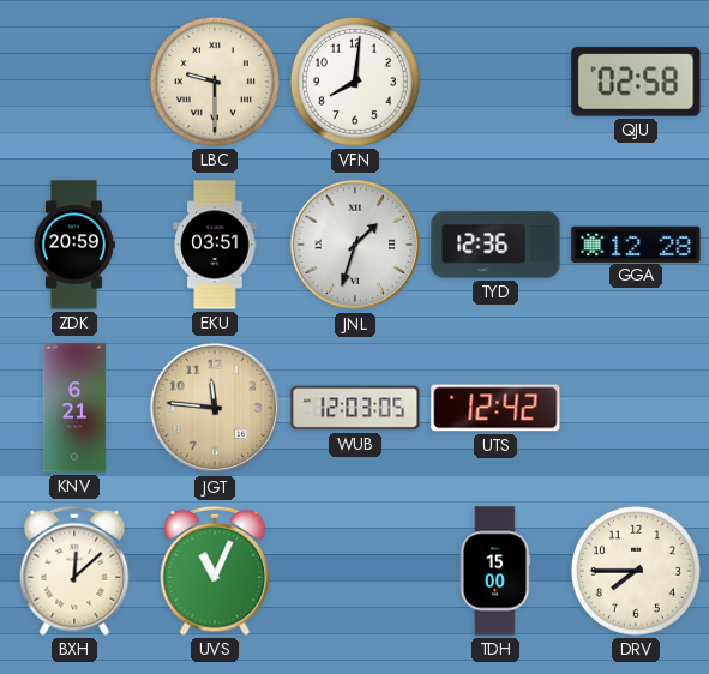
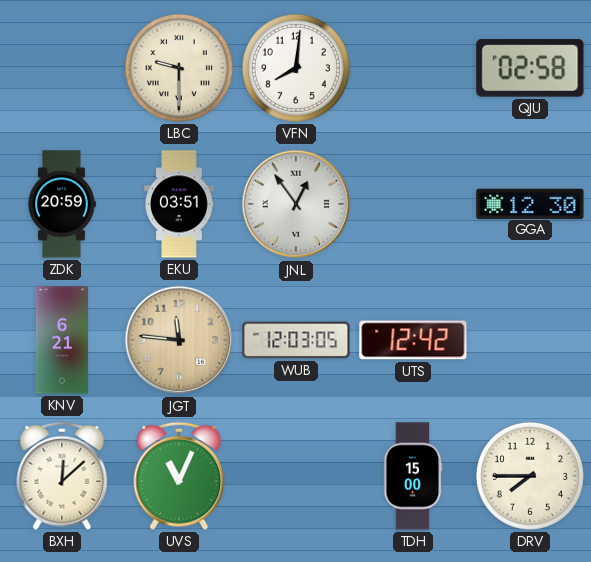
JNL: 1:33 -> 12:54 (296, 204)
TYD: 12:36 -> none (495, 245)
GGA: 12:28 -> 12:30 (530, 203)
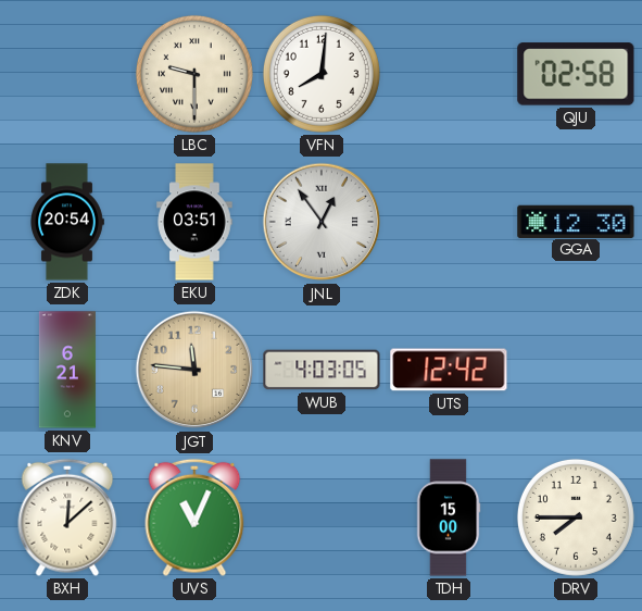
ZDK: 20:59 -> 20:54 (67, 222)
WUB: 12:03 -> 4:03 (322, 370)
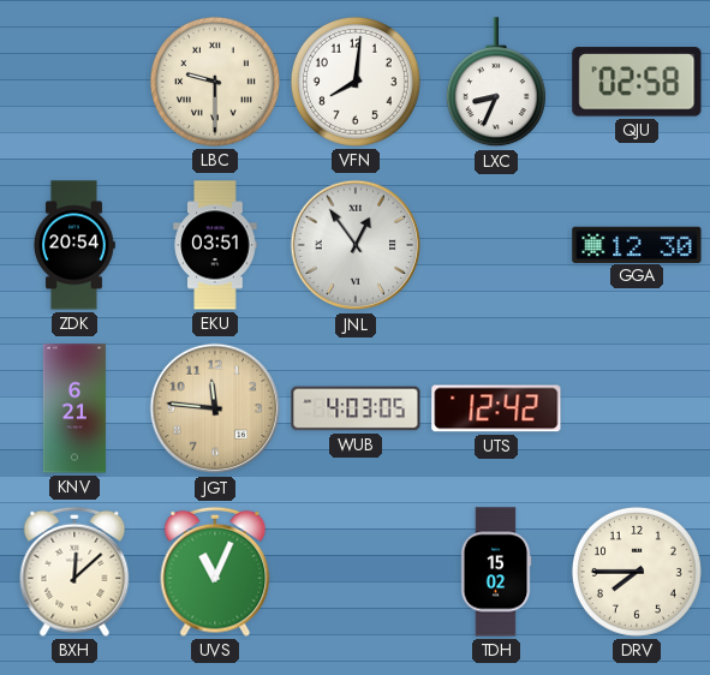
LXC: none -> 8:34 (496, 83)
TDH: 15:00 -> 15:02 (496, 572)
